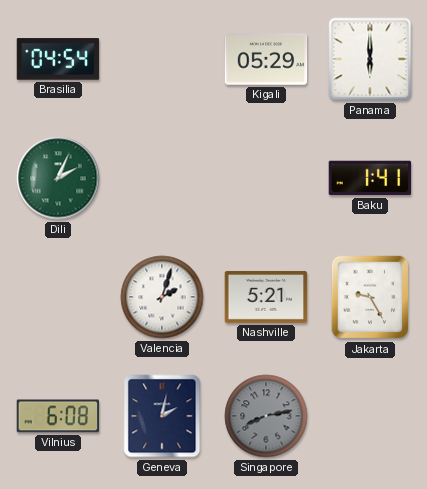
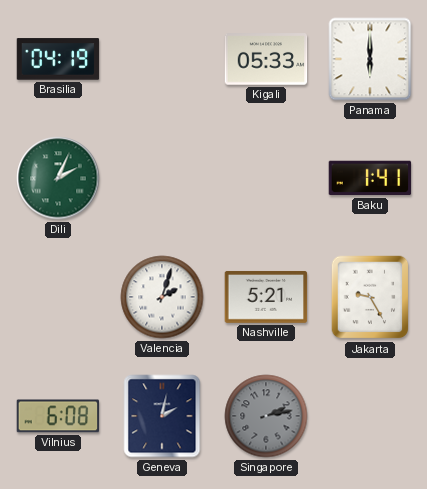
Brasilia: 04:54 -> 04:19 (58, 59)
Kigali: 05:29 -> 05:33 (266, 59)
Singapore: 8:13 -> 2:13 (266, 416)
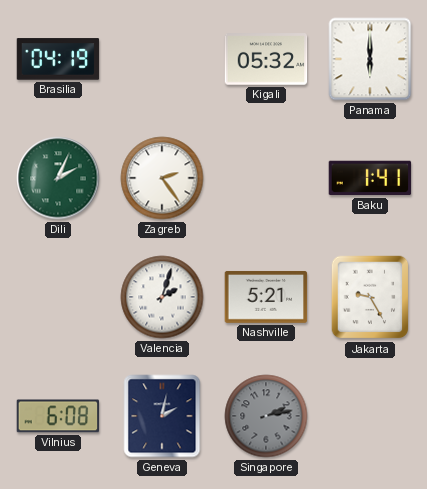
Kigali: 05:33 -> 05:32 (266, 59)
Zagreb: none -> 2:24 (162, 178)
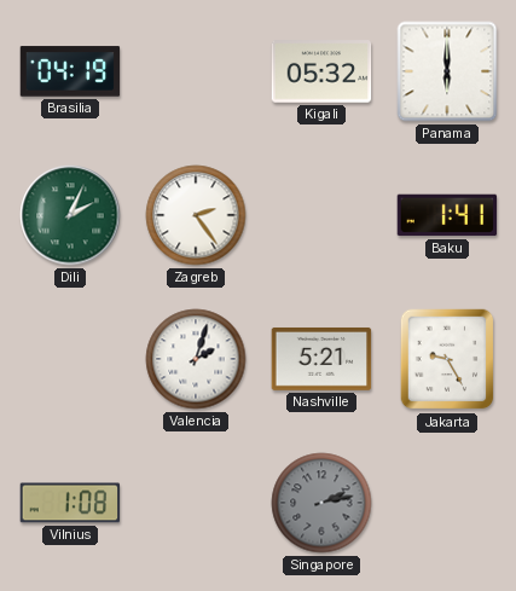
Vilnius: 6:08 -> 1:08 (70, 503)
Geneva: 2:02 -> none (162, 416)
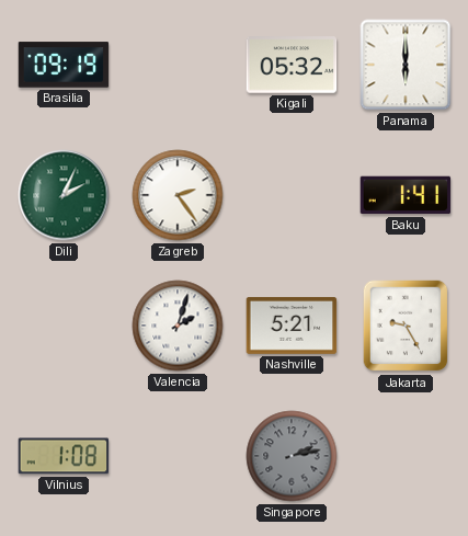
Brasilia: 04:19 -> 09:19 (64, 65)
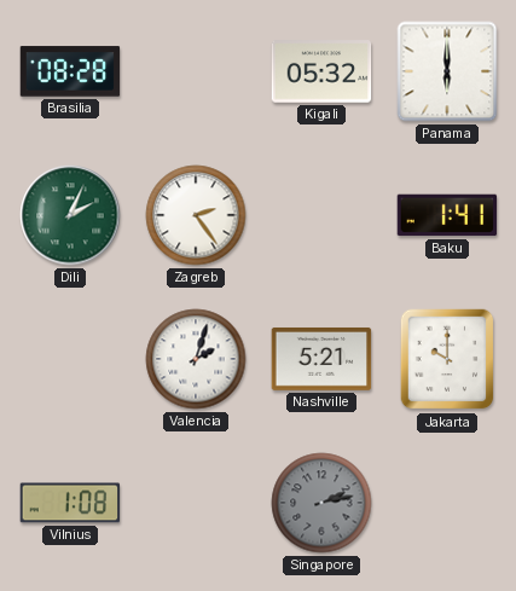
Brasilia: 09:19 -> 08:28 (70, 71)
Jakarta: 9:25 -> 10:00 (447, 359)
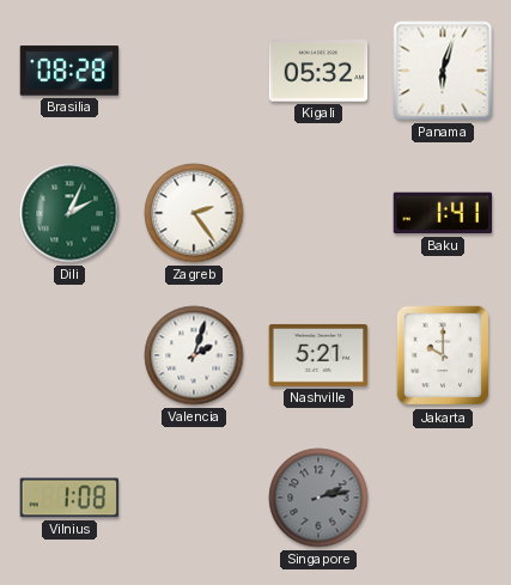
Panama: 6:00 -> 6:03 (443, 71)
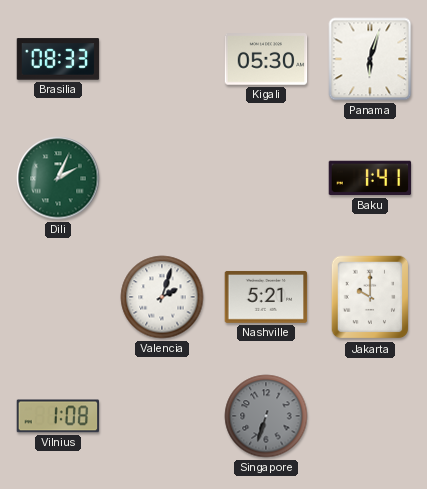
Brasilia: 08:28 -> 08:33 (58, 59)
Kigali: 05:32 -> 05:30 (266, 59)
Zagreb: 2:24 -> none (194, 213)
Singapore: 2:13 -> 6:33 (266, 416)
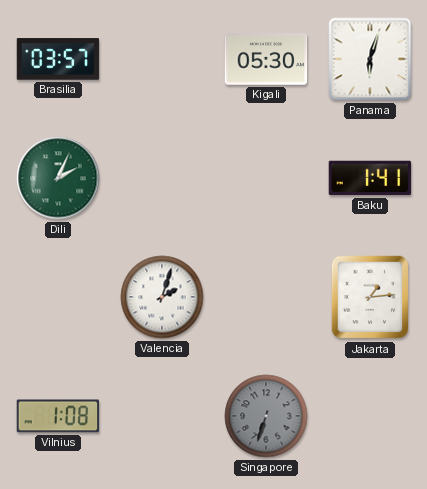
Brasilia: 08:33 -> 03:57 (58, 59)
Nashville: 5:21 -> none (266, 297)
Jakarta: 10:00 -> 1:14 (370, 297)
